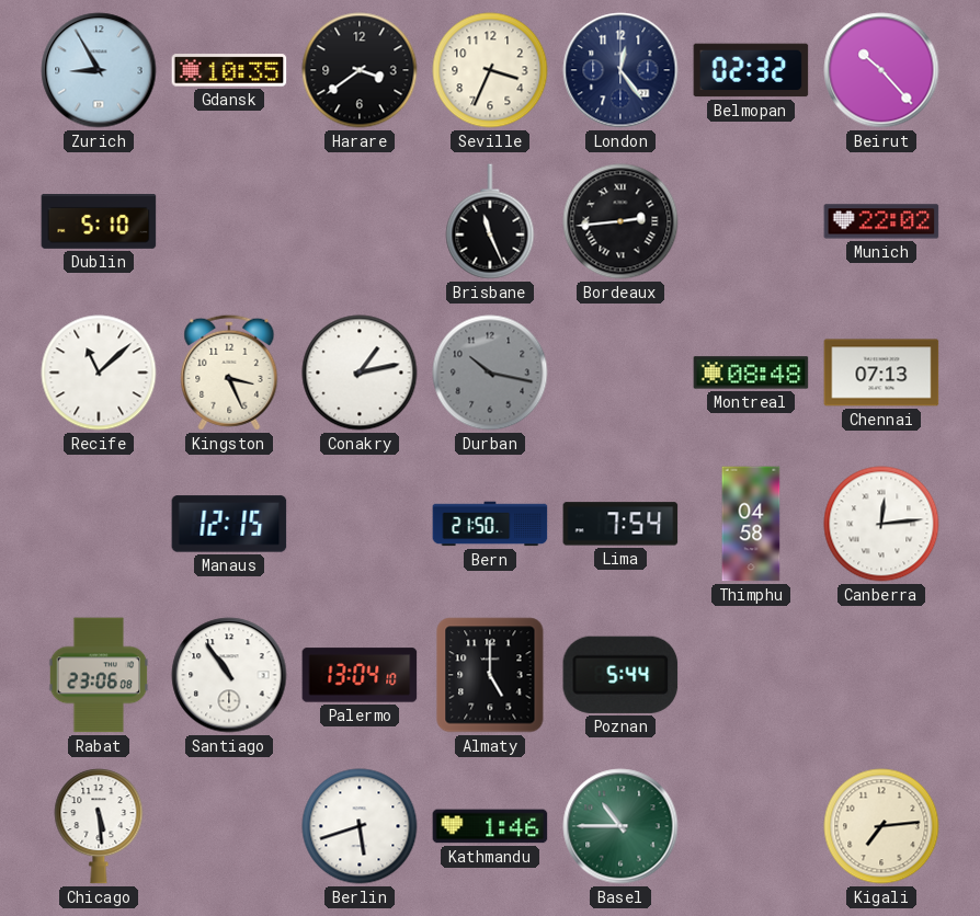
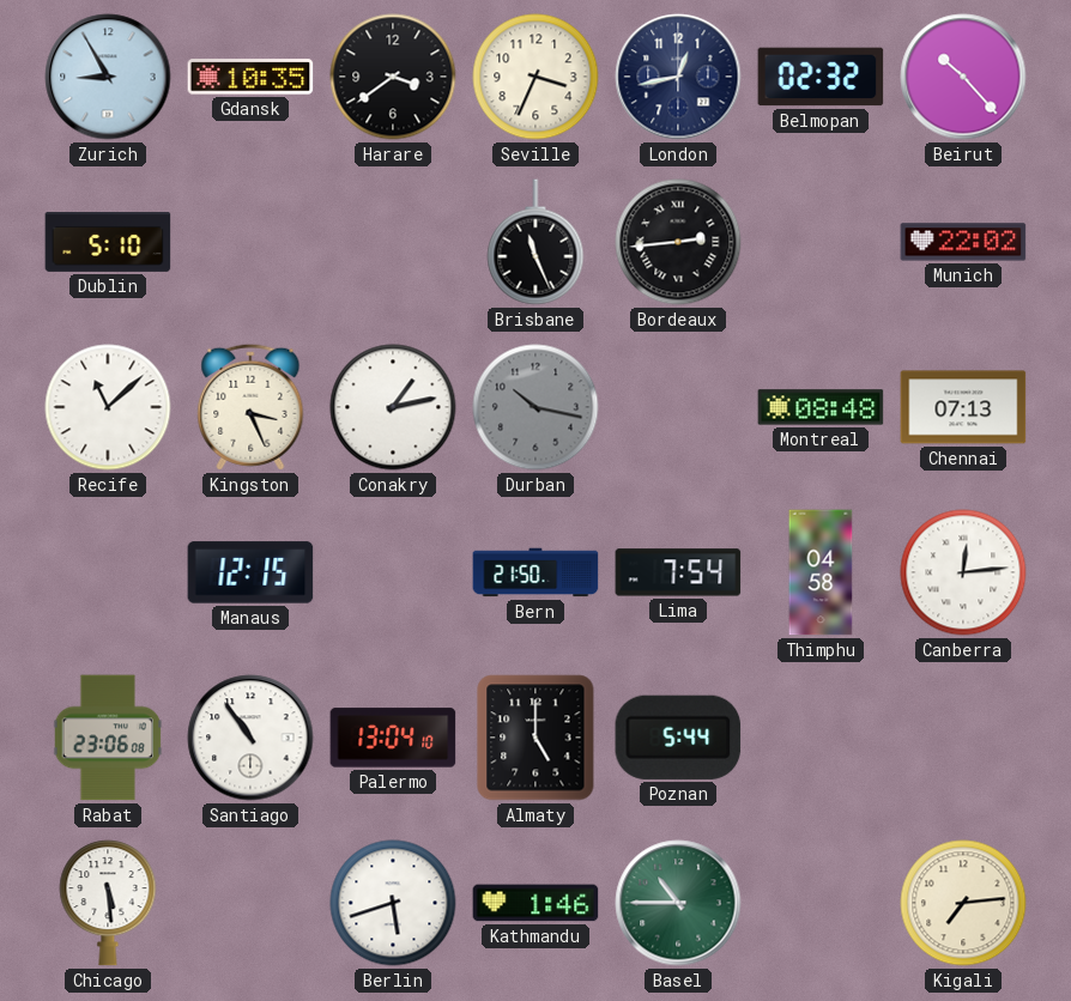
London: 12:24 -> 12:43 (678, 77)
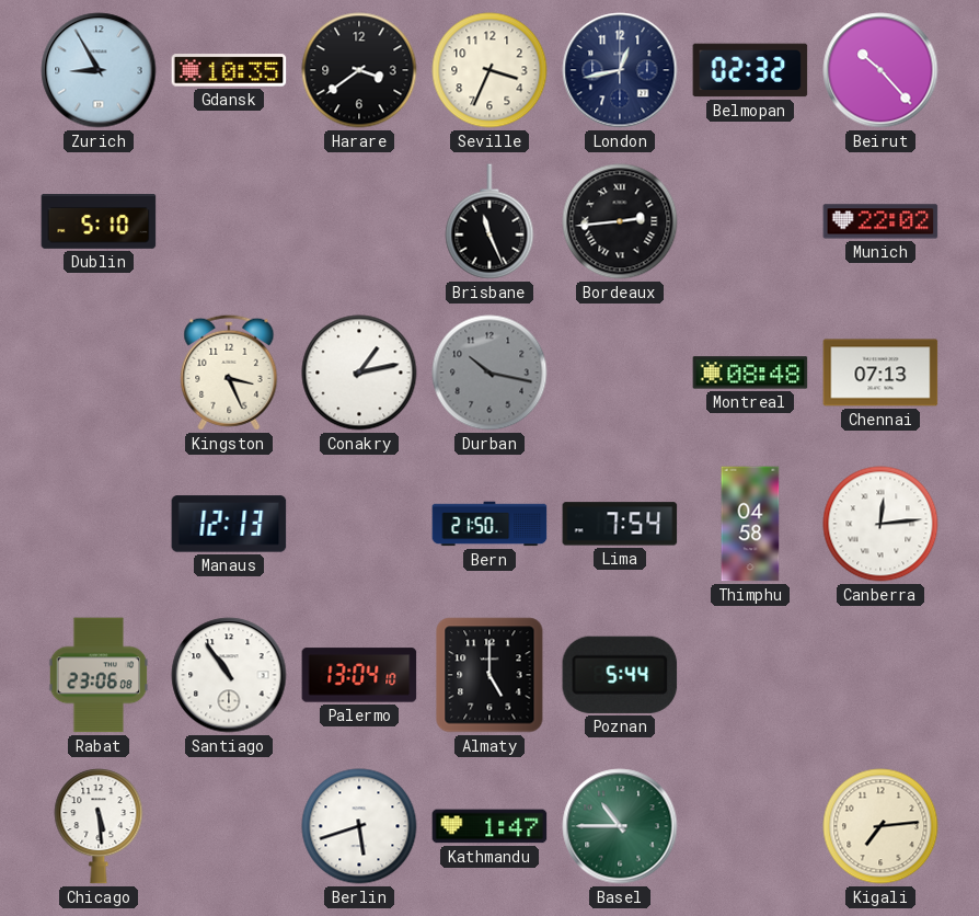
Recife: 11:08 -> none (108, 407)
Manaus: 12:15 -> 12:13 (229, 524)
Kathmandu: 1:46 -> 1:47 (490, 826)
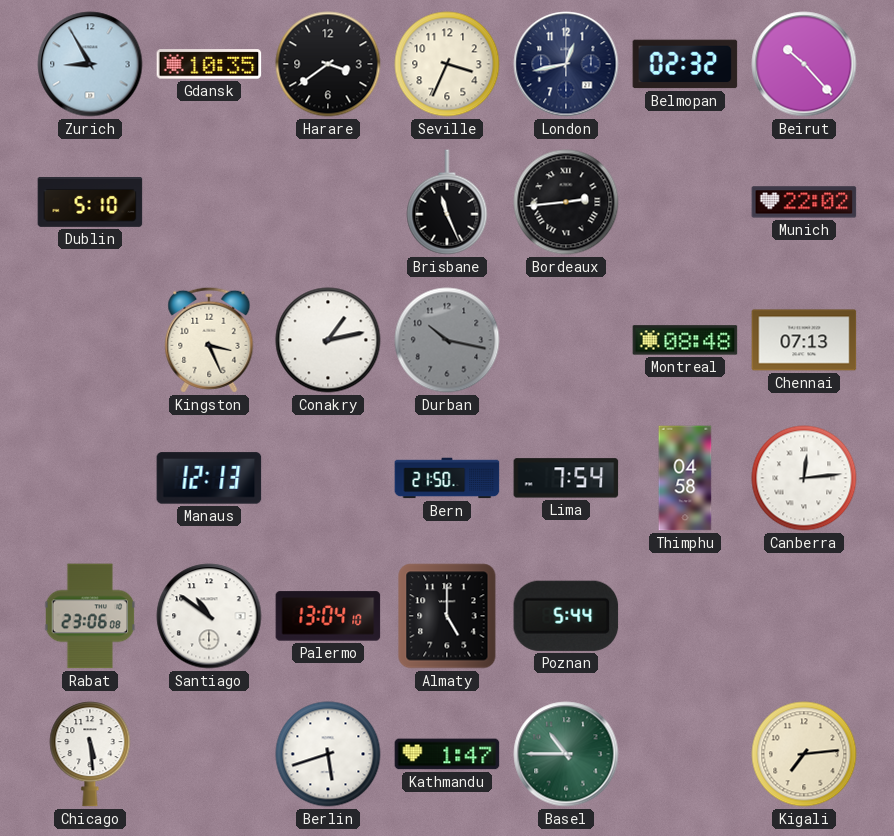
Santiago: 10:54 -> 10:51 (209, 616)
